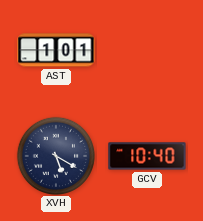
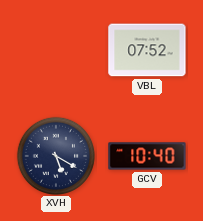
AST: 1:01 -> none (56, 50)
VBL: none -> 07:52 (147, 50)
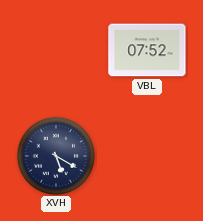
GCV: 10:40 -> none (147, 156)
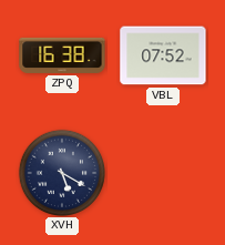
ZPQ: none -> 16:38 (62, 55)
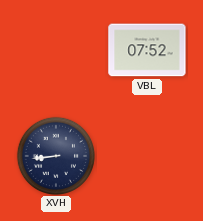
ZPQ: 16:38 -> none (62, 55)
XVH: 5:20 -> 8:44 (55, 155)
